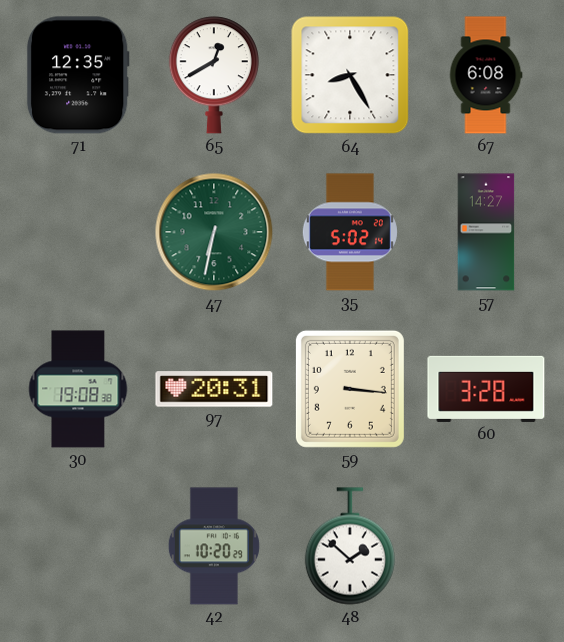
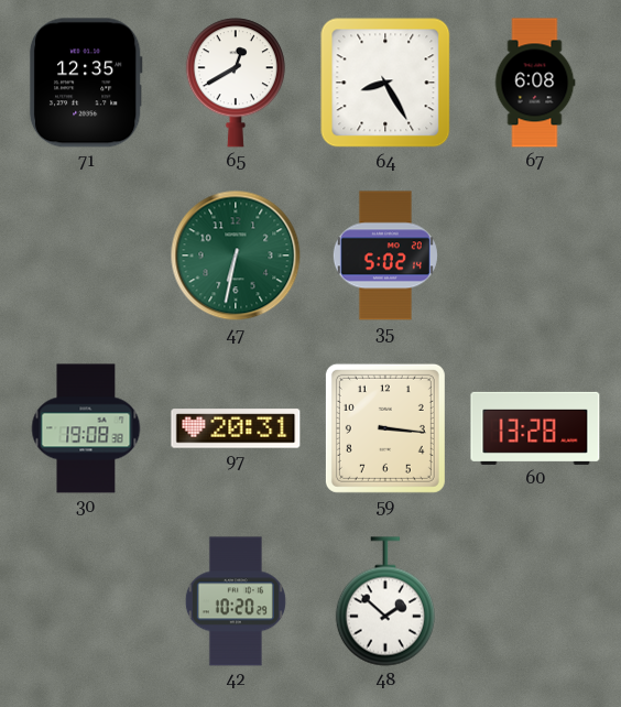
57: 14:27 -> none (486, 232)
60: 3:28 -> 13:28 (535, 428)
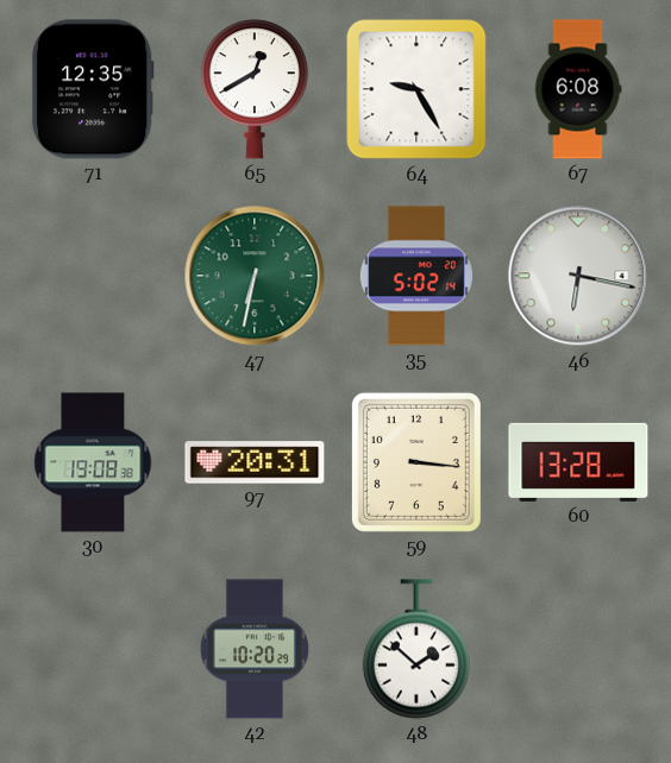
64: 8:25 -> 9:25 (416, 89)
46: none -> 6:17 (578, 276)
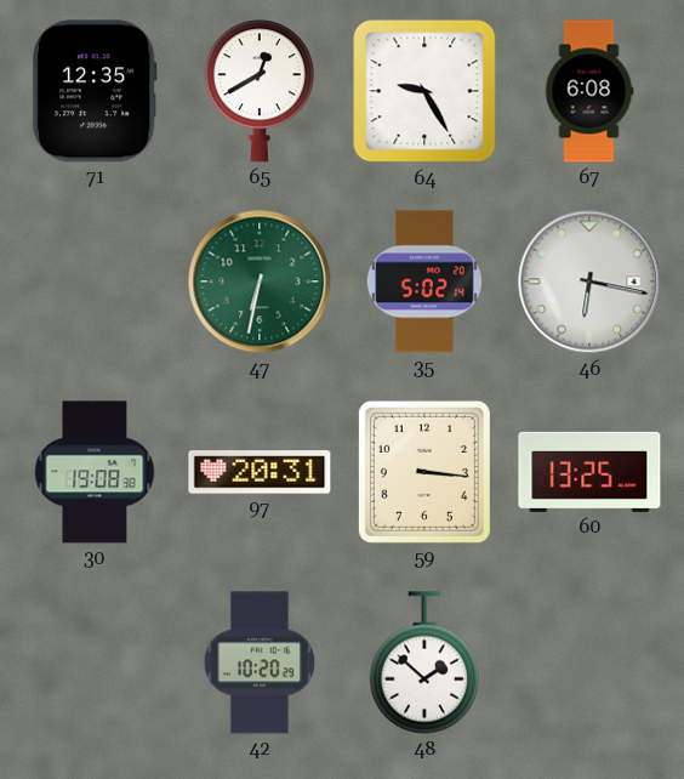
60: 13:28 -> 13:25 (589, 472)
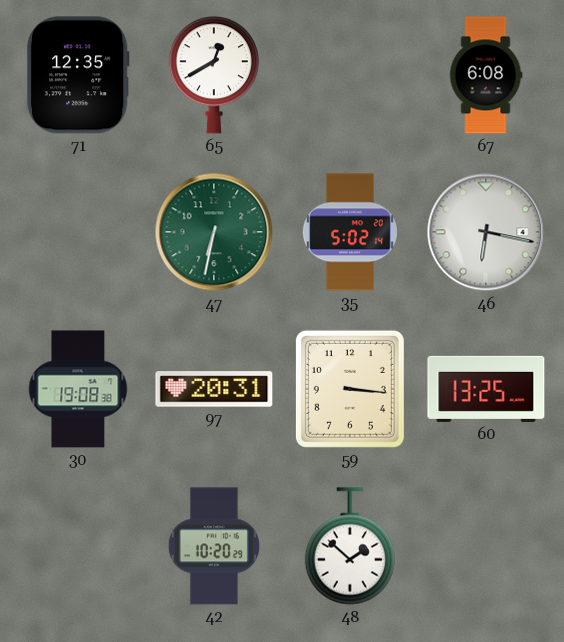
64: 9:25 -> none (424, 91)
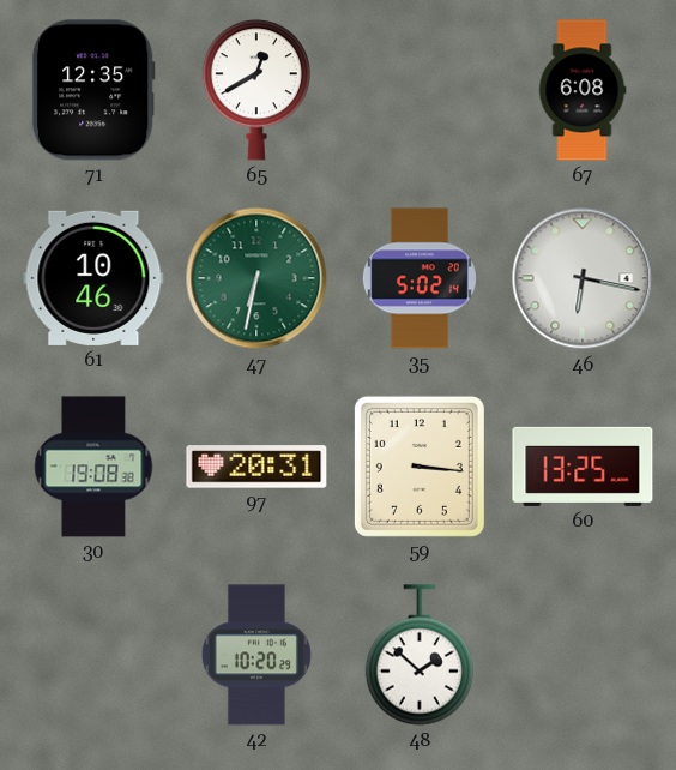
61: none -> 10:46 (93, 278)
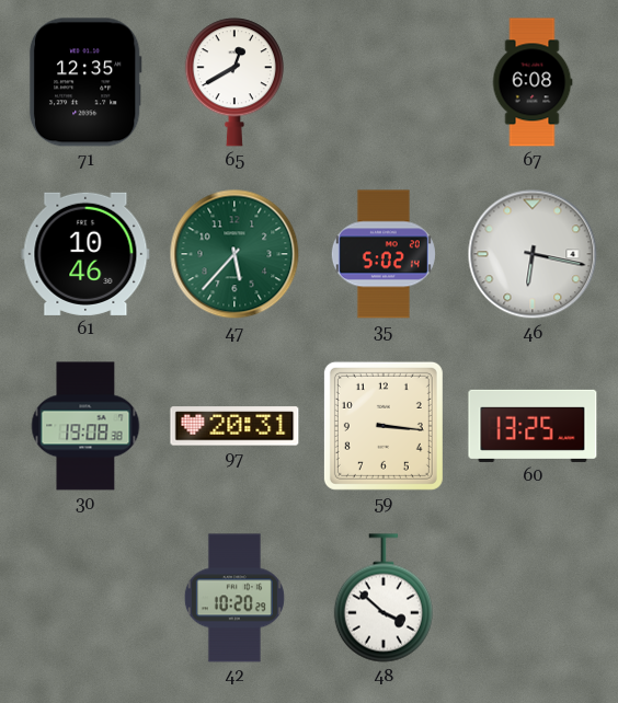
47: 6:32 -> 5:37 (234, 254)
48: 1:52 -> 3:52 (384, 598)
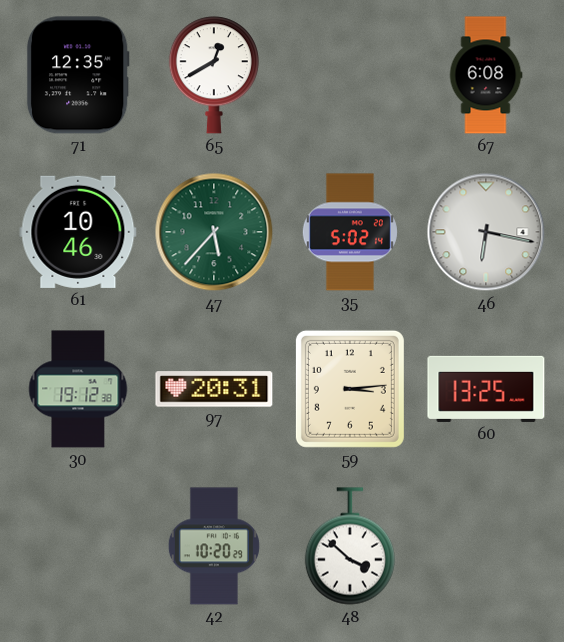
30: 19:08 -> 19:12 (78, 389)
59: 3:16 -> 3:14 (350, 389)
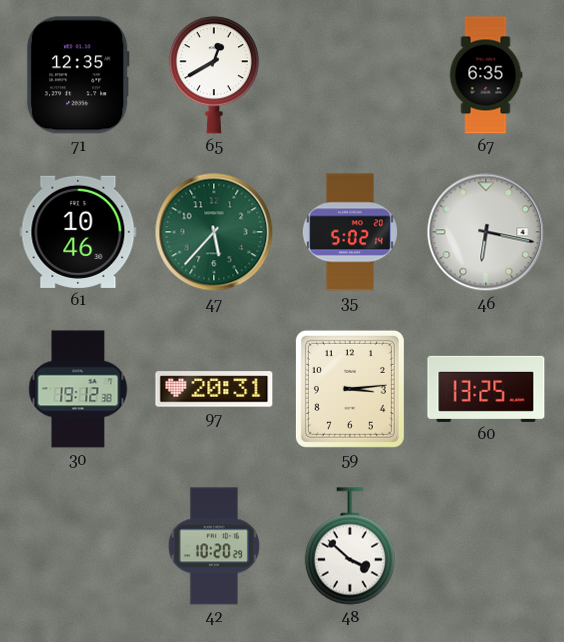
67: 6:08 -> 6:35 (486, 75)
